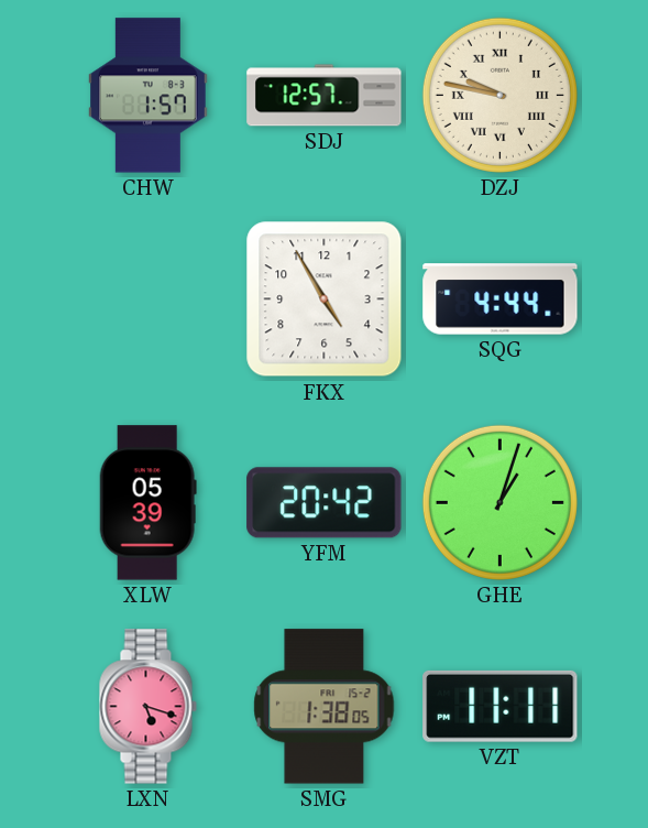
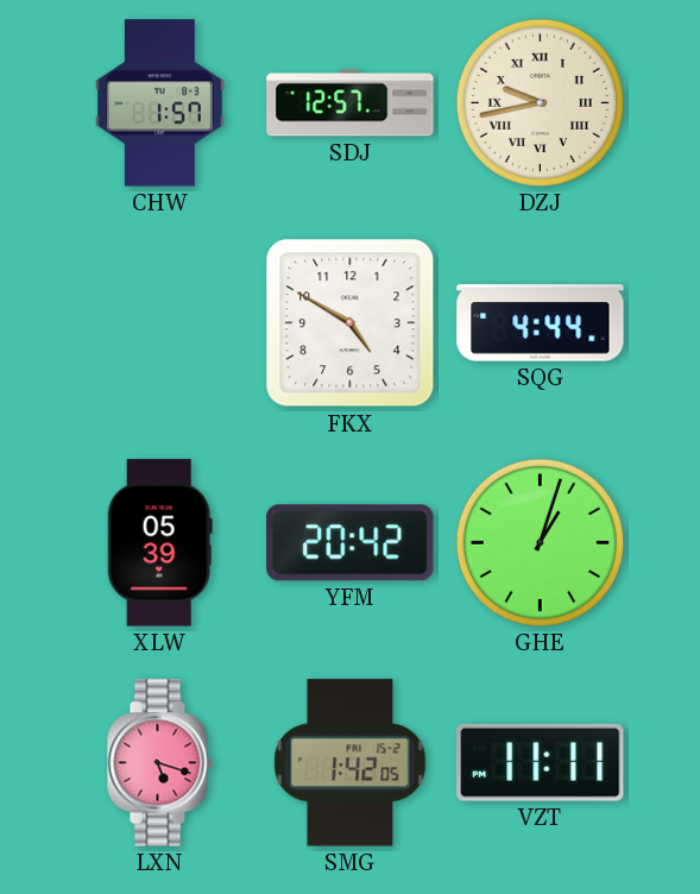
DZJ: 9:47 -> 9:43 (540, 102)
FKX: 4:55 -> 4:50 (351, 323)
SMG: 1:38 -> 1:42 (351, 763)
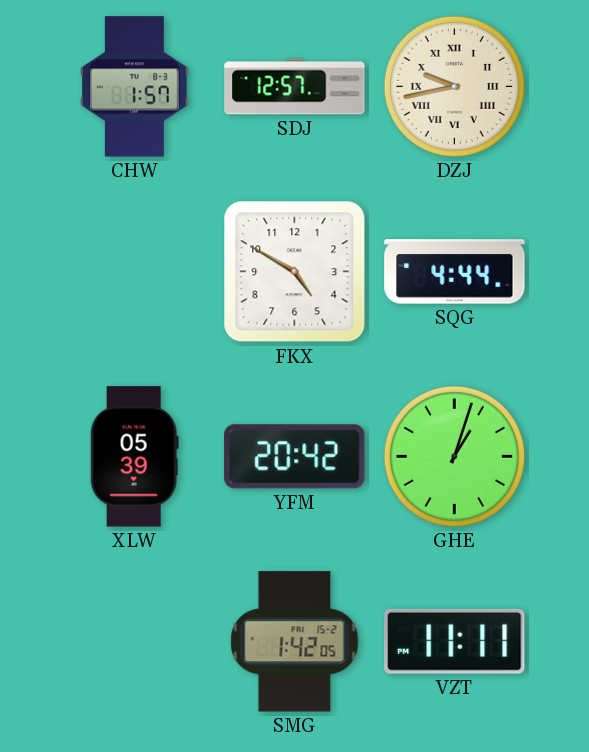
LXN: 5:18 -> none (159, 763)
